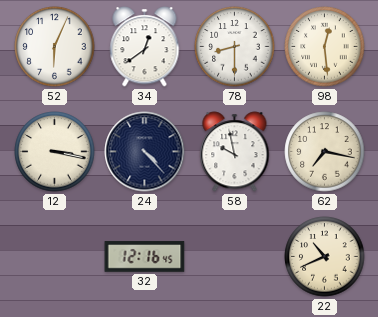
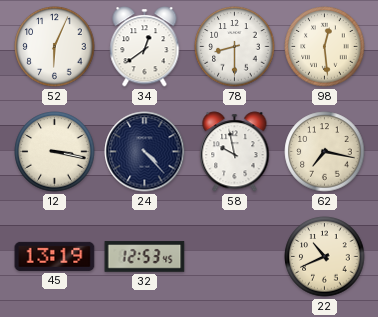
45: none -> 13:19 (55, 256)
32: 12:16 -> 12:53 (145, 257)
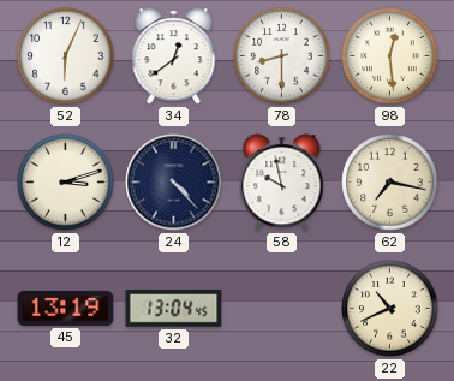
12: 3:17 -> 3:12 (66, 183)
32: 12:53 -> 13:04 (174, 309)
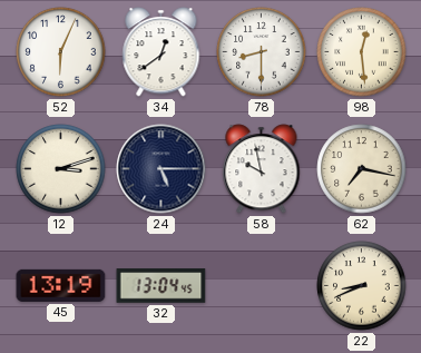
24: 4:23 -> 5:15 (161, 169)
22: 10:41 -> 8:41 (362, 286)
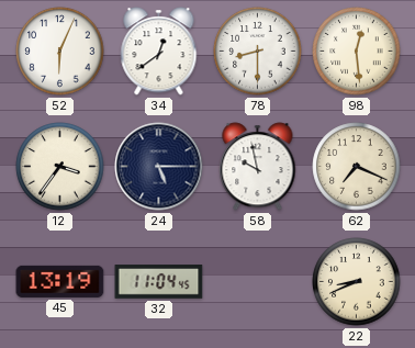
12: 3:12 -> 3:36 (60, 167)
62: 7:17 -> 7:19 (357, 167)
32: 13:04 -> 11:04 (159, 282)
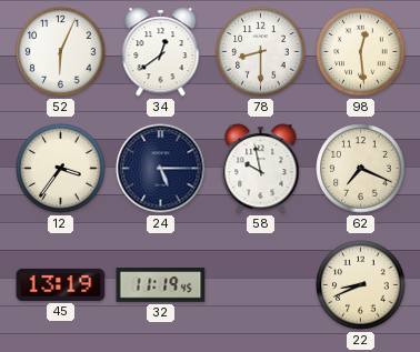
32: 11:04 -> 11:19 (161, 285)
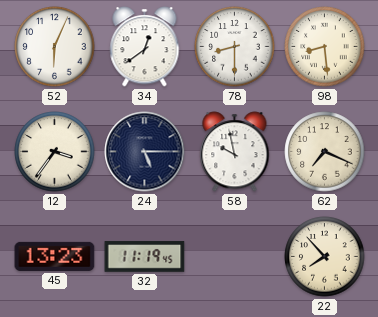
98: 12:29 -> 8:29 (325, 47)
45: 13:19 -> 13:23 (55, 256)
22: 8:41 -> 7:53 (325, 257)
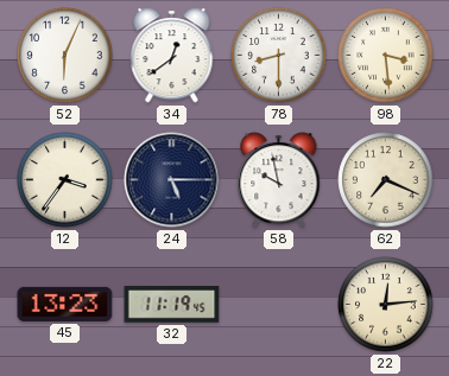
98: 8:29 -> 3:29 (386, 56)
22: 7:53 -> 12:14 (386, 305)
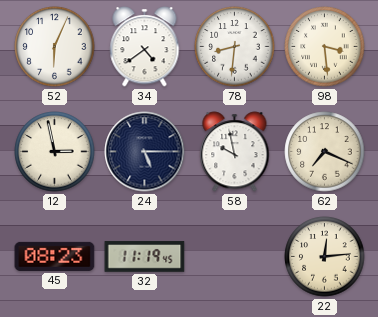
34: 12:39 -> 4:39 (145, 47)
78: 8:30 -> 8:31 (235, 47)
12: 3:36 -> 2:58 (55, 152)
45: 13:23 -> 08:23 (55, 256)
